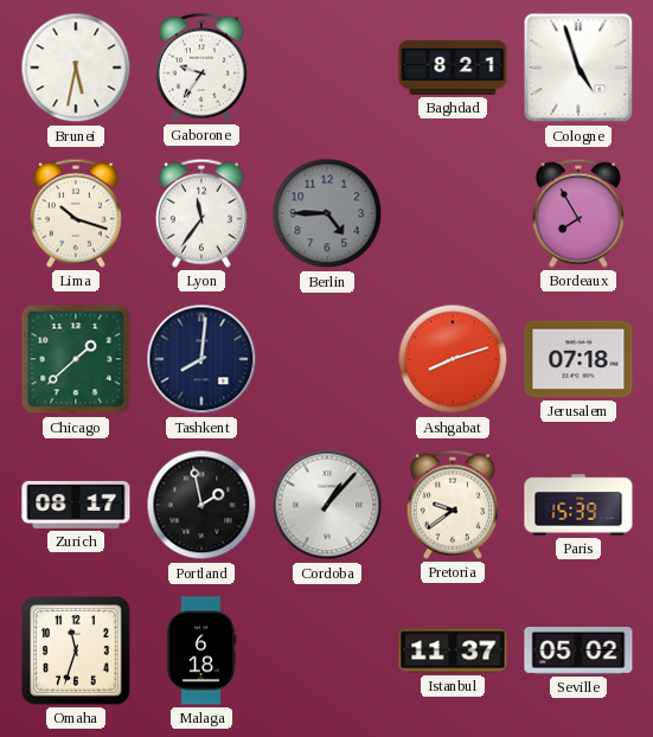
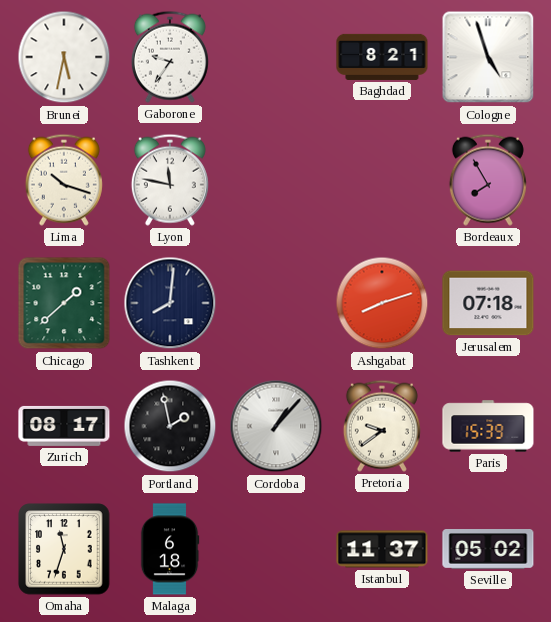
Lyon: 11:36 -> 11:47 (170, 180)
Berlin: 4:45 -> none (327, 213)
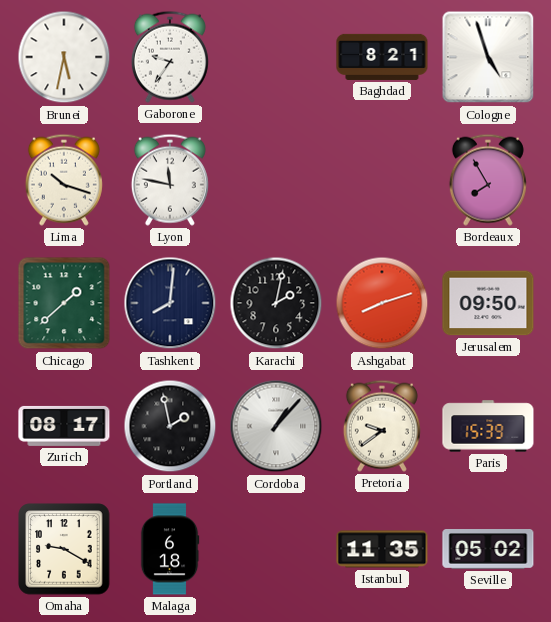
Karachi: none -> 2:02 (276, 303)
Jerusalem: 07:18 -> 09:50 (488, 303)
Omaha: 11:33 -> 9:20 (64, 549)
Istanbul: 11:37 -> 11:35 (382, 549)
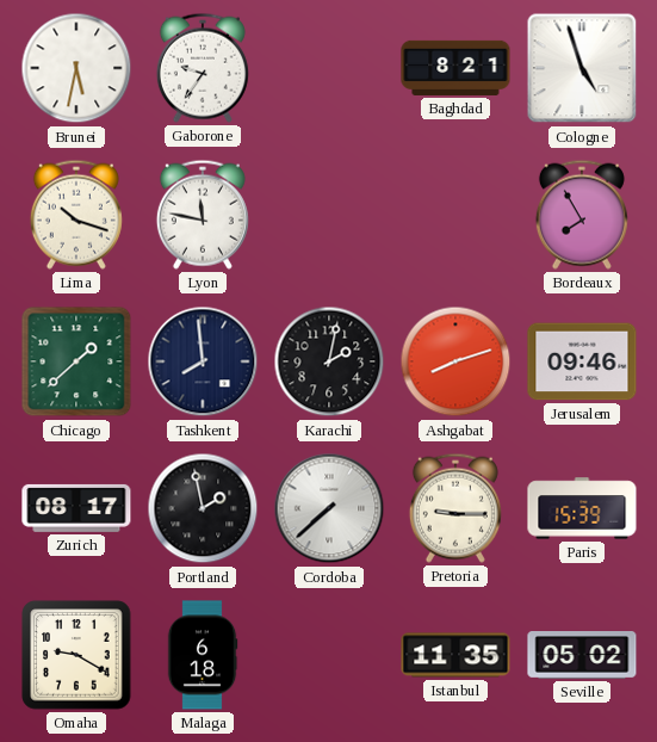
Tashkent: 8:01 -> 7:59 (203, 361)
Jerusalem: 09:50 -> 09:46 (582, 361)
Cordoba: 1:07 -> 7:38 (329, 508)
Pretoria: 9:39 -> 9:15 (455, 508)
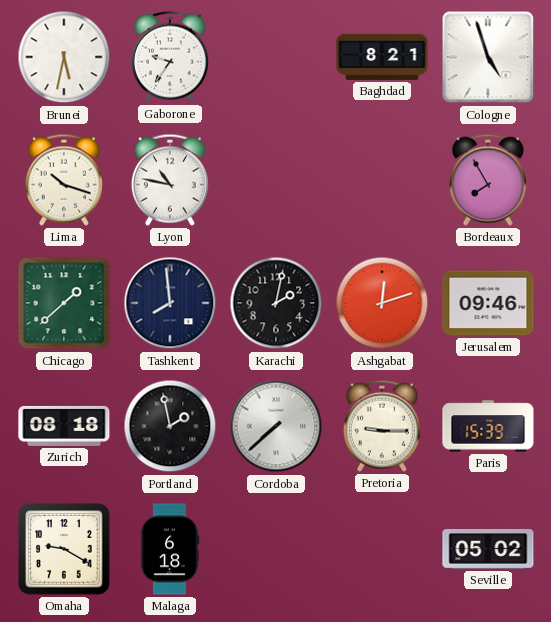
Lyon: 11:47 -> 10:47 (170, 180)
Ashgabat: 8:12 -> 12:12 (382, 303)
Zurich: 08:17 -> 08:18 (64, 426)
Istanbul: 11:35 -> none (455, 655)
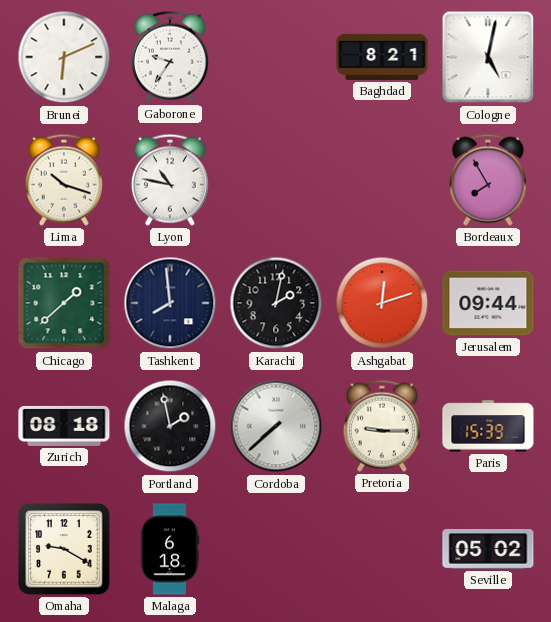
Brunei: 5:32 -> 6:11 (64, 57)
Cologne: 4:57 -> 5:02 (488, 57)
Jerusalem: 09:46 -> 09:44 (488, 303)
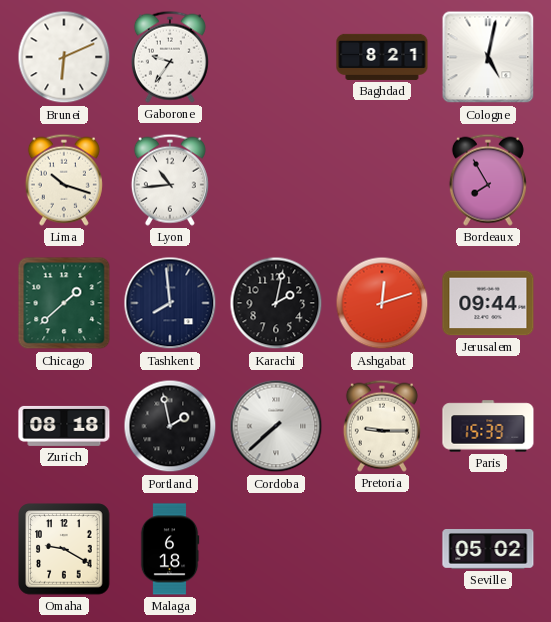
Lyon: 10:47 -> 10:44 (170, 180)
